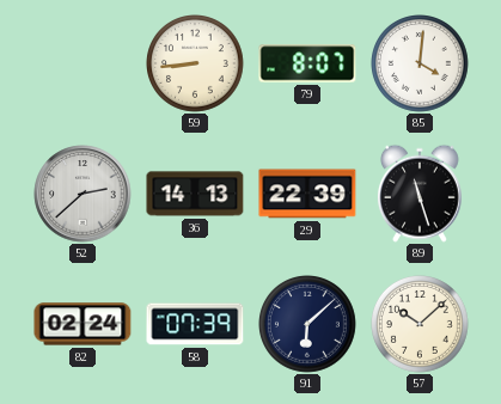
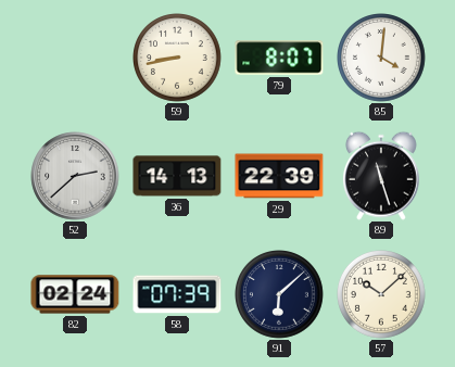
59: 8:44 -> 8:43 (178, 59)
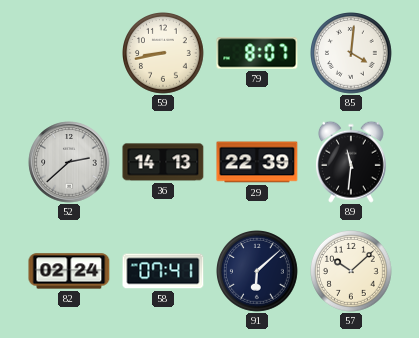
89: 11:27 -> 11:31 (351, 162)
58: 07:39 -> 07:41 (163, 271)
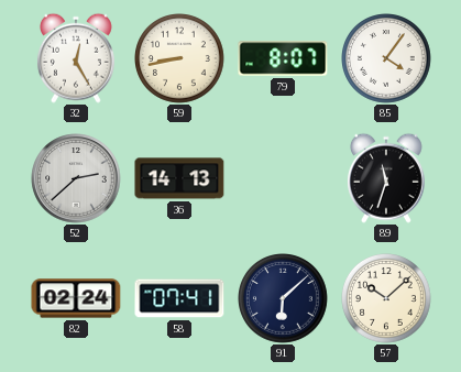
32: none -> 12:25 (76, 58)
85: 4:01 -> 4:06 (387, 59)
29: 22:39 -> none (257, 162)
89: 11:31 -> 11:33 (386, 178)
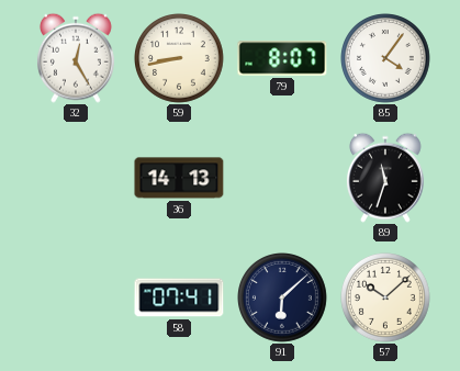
52: 2:38 -> none (76, 178)
82: 02:24 -> none (76, 298)
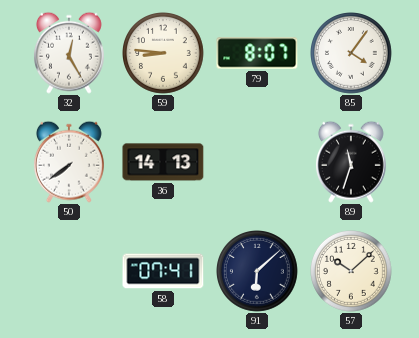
59: 8:43 -> 8:46 (164, 54)
50: none -> 7:39 (69, 162)
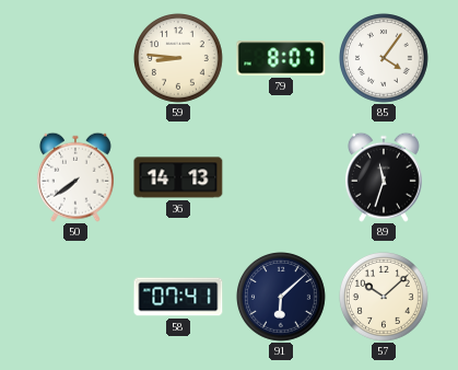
32: 12:25 -> none (69, 53)
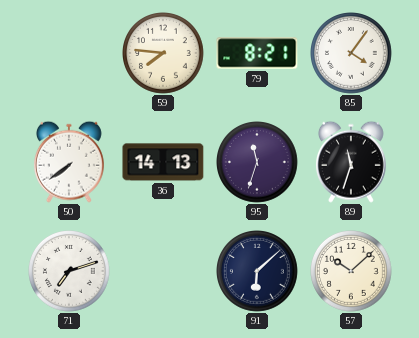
59: 8:46 -> 7:46 (164, 54)
79: 8:07 -> 8:21 (257, 53)
95: none -> 11:33 (258, 163)
71: none -> 7:12 (70, 272)
58: 07:41 -> none (178, 297)
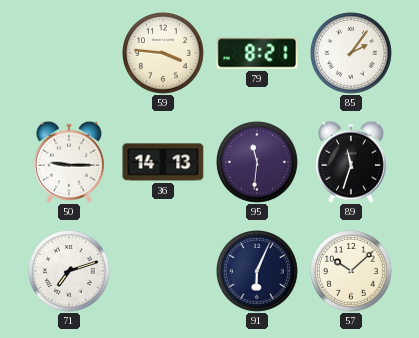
59: 7:46 -> 3:46 (164, 54)
85: 4:06 -> 2:06 (352, 54)
50: 7:39 -> 9:15 (69, 162)
95: 11:33 -> 11:31 (258, 163)
91: 6:08 -> 6:04 (258, 272)
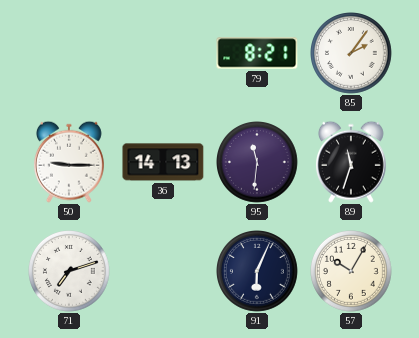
59: 3:46 -> none (164, 54)
57: 10:08 -> 10:05 (352, 272)
